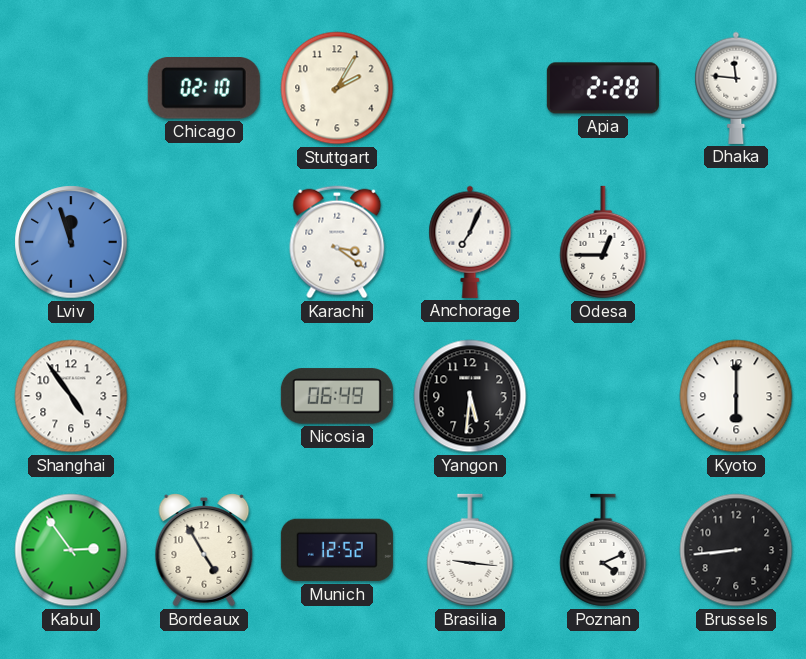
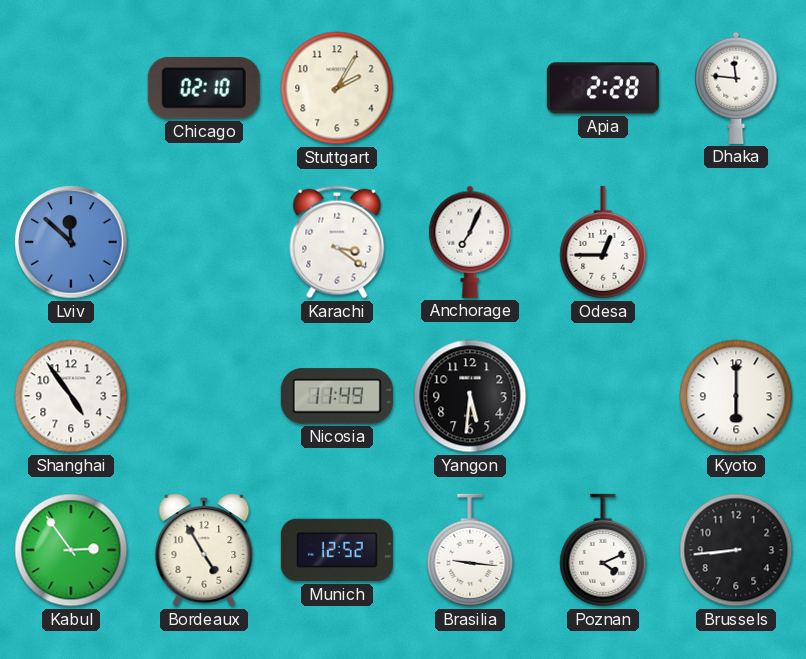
Lviv: 11:57 -> 11:52 (71, 242)
Nicosia: 06:49 -> 11:49 (337, 396)
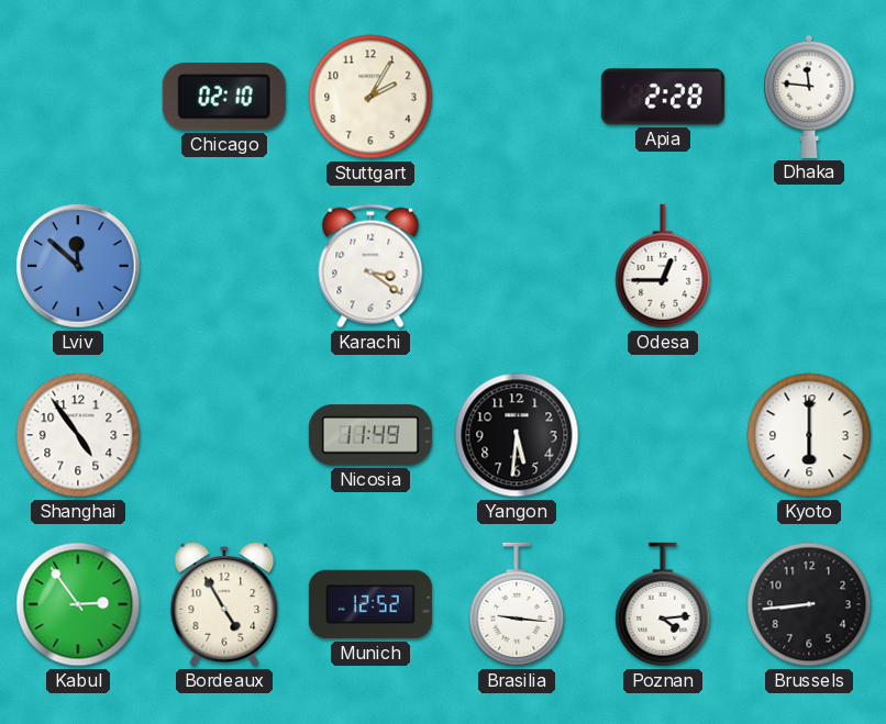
Anchorage: 7:04 -> none (470, 242)
Poznan: 4:11 -> 4:14 (663, 604)
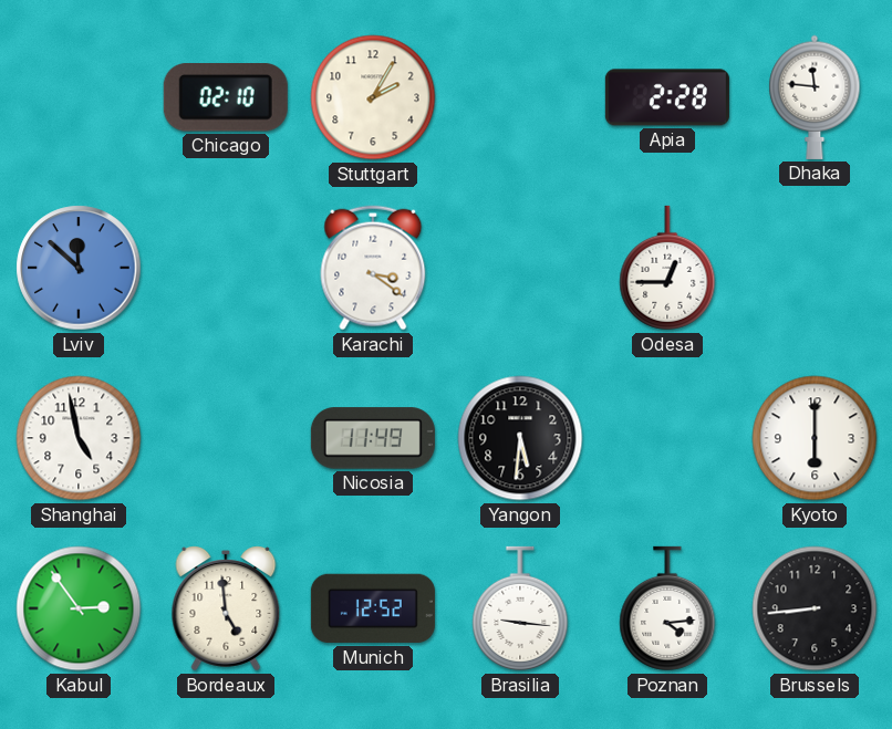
Shanghai: 4:54 -> 4:58 (79, 438)
Bordeaux: 4:55 -> 4:59 (226, 610)
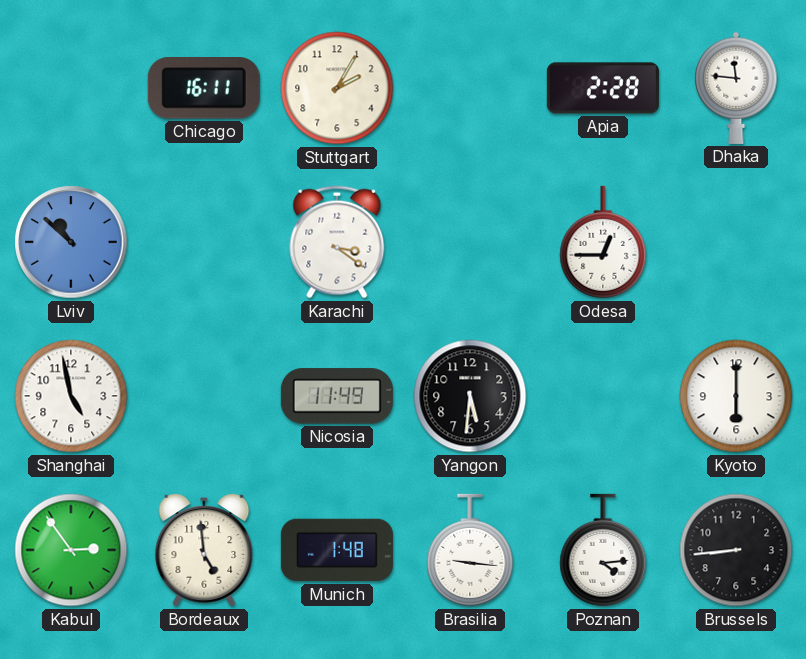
Chicago: 02:10 -> 16:11 (204, 89)
Lviv: 11:52 -> 10:52 (71, 242)
Munich: 12:52 -> 1:48 (337, 550)
